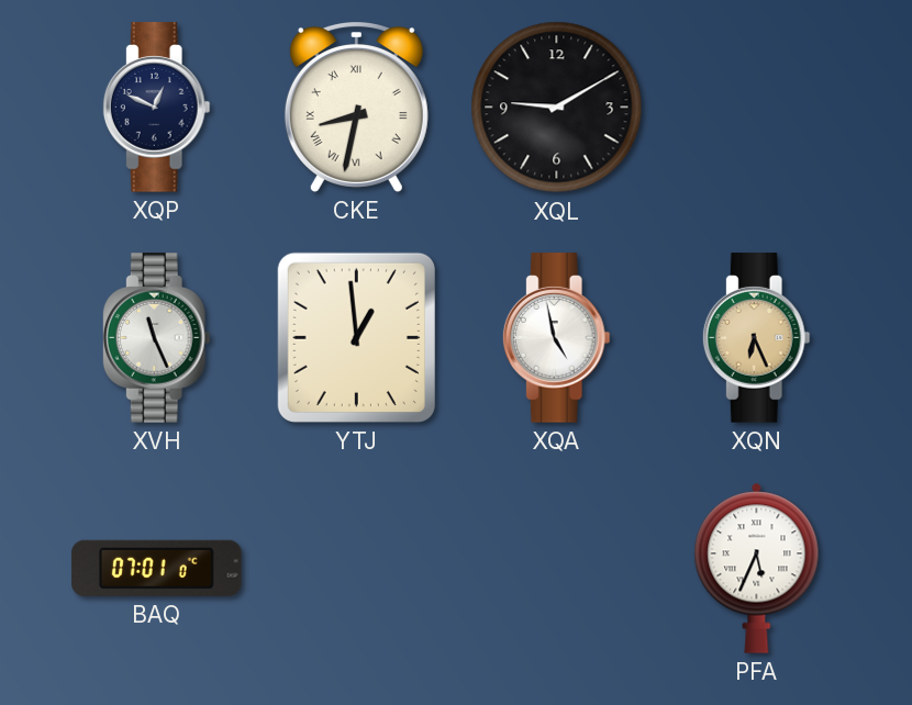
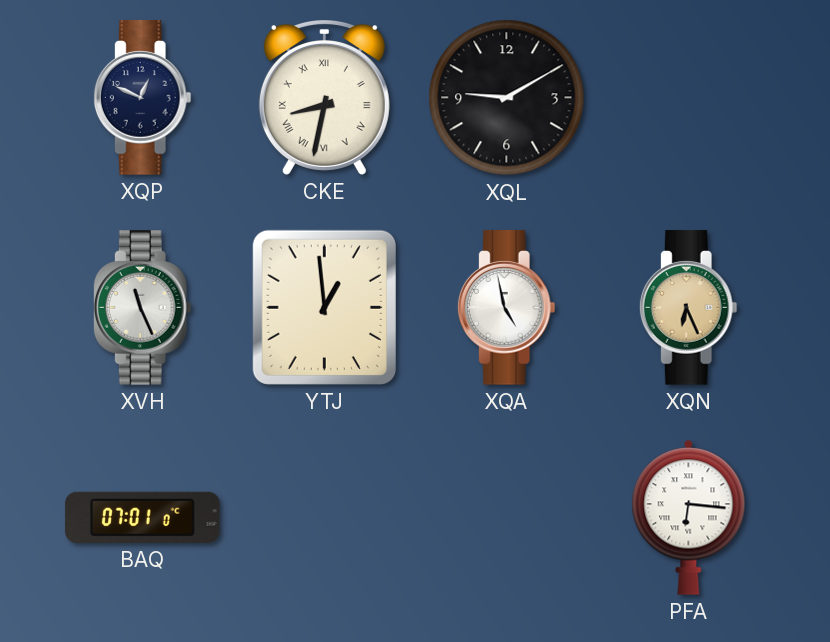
PFA: 5:34 -> 6:16 (689, 517)
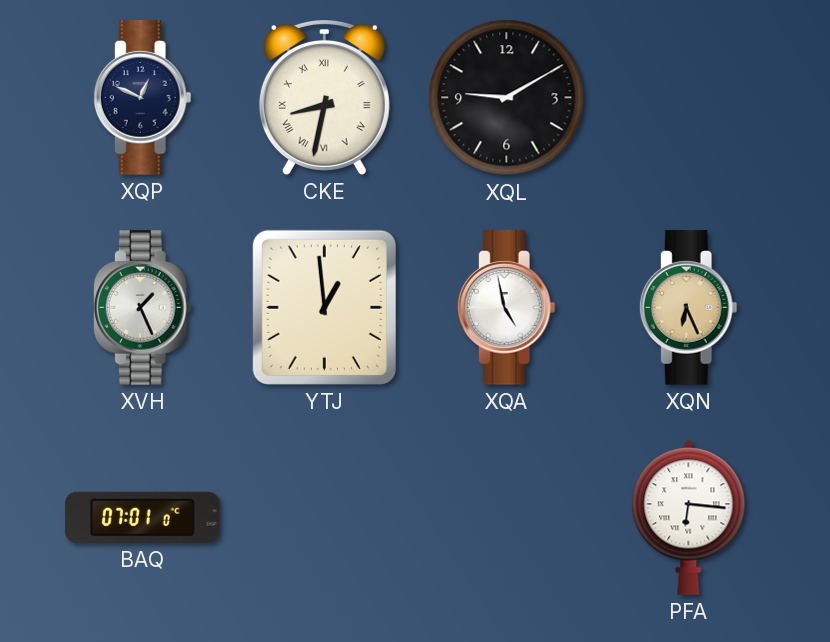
XVH: 11:26 -> 1:26 (142, 308)
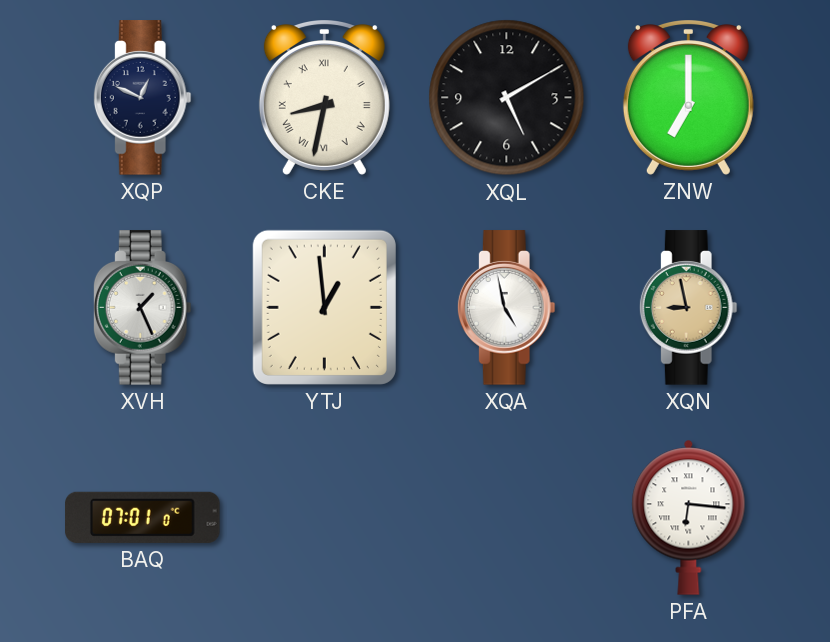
XQL: 9:10 -> 5:10 (507, 98)
ZNW: none -> 7:00 (688, 98)
XQN: 6:26 -> 8:58 (688, 308)
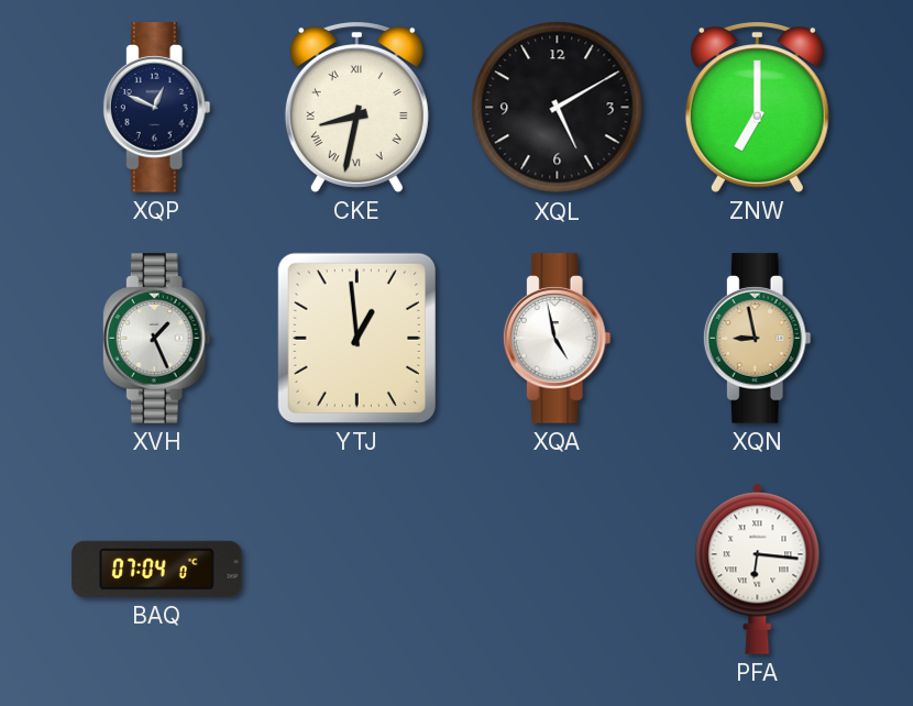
BAQ: 07:01 -> 07:04 (157, 569)
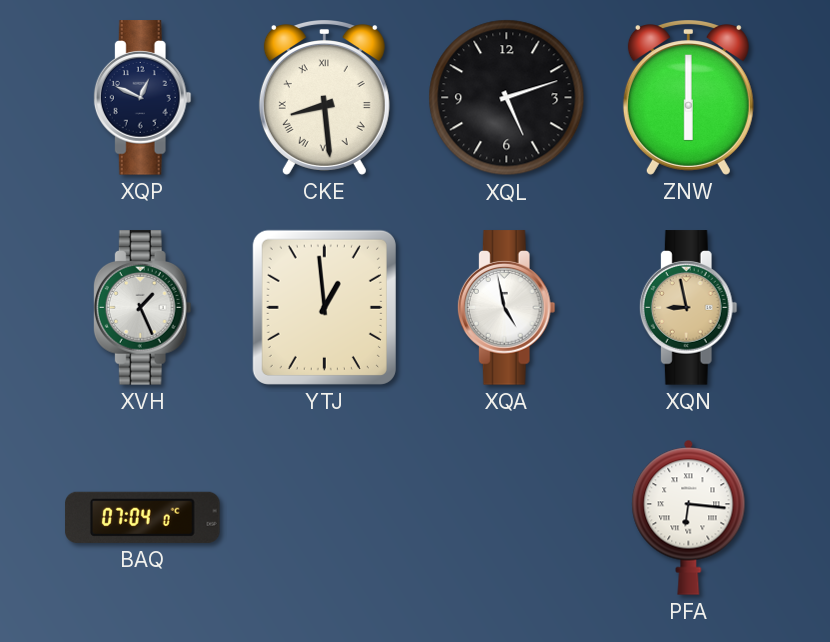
CKE: 8:32 -> 8:29 (324, 98)
XQL: 5:10 -> 5:12 (507, 98)
ZNW: 7:00 -> 6:00 (688, 98)
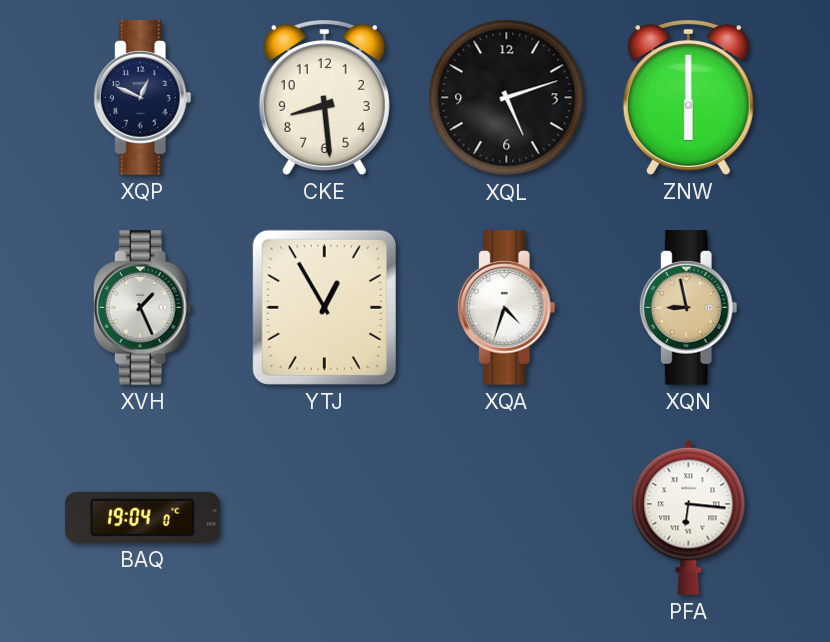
CKE numerals: Roman -> Arabic (324, 98)
YTJ: 12:59 -> 12:55 (324, 307)
XQA: 4:58 -> 4:33 (506, 308)
BAQ: 07:04 -> 19:04 (143, 517)
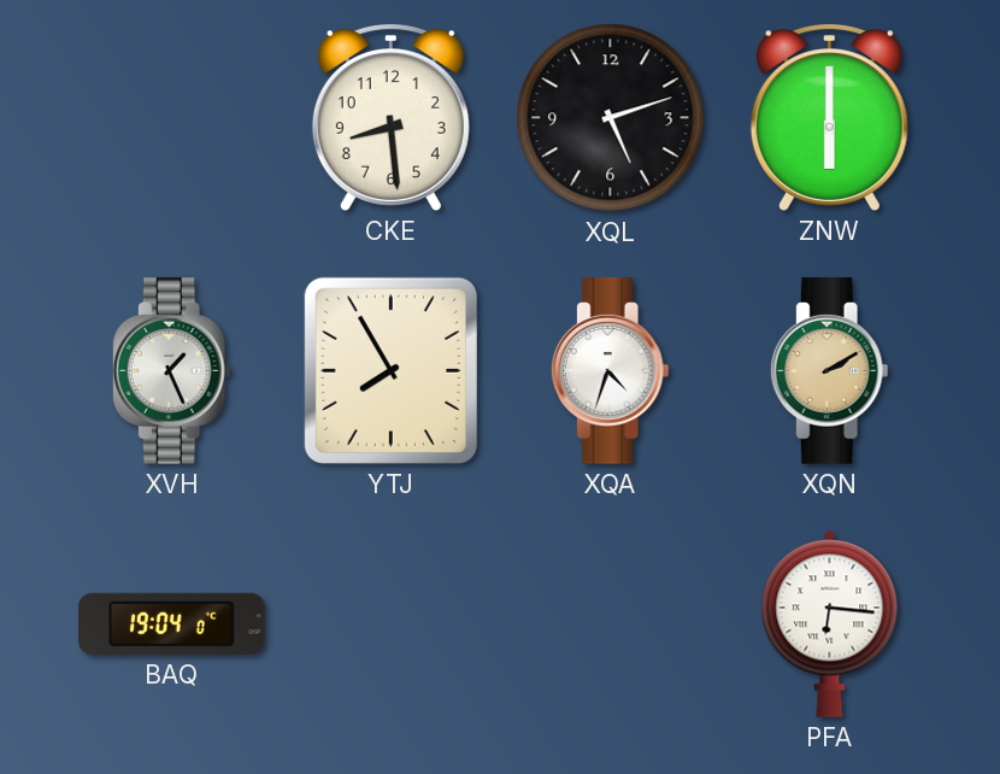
XQP: 12:49 -> none (142, 98)
YTJ: 12:55 -> 7:55 (390, 370)
XQN: 8:58 -> 2:10 (829, 371)
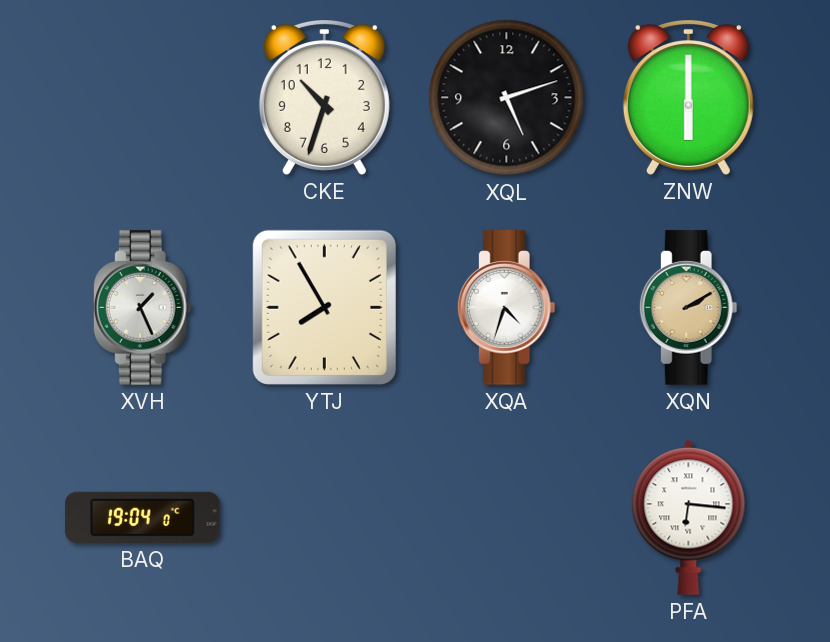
CKE: 8:29 -> 10:33 (324, 98)
